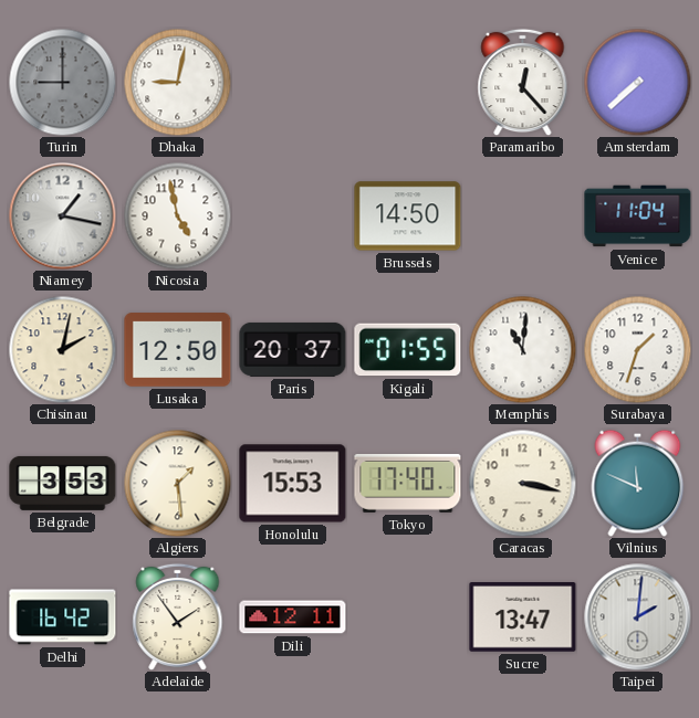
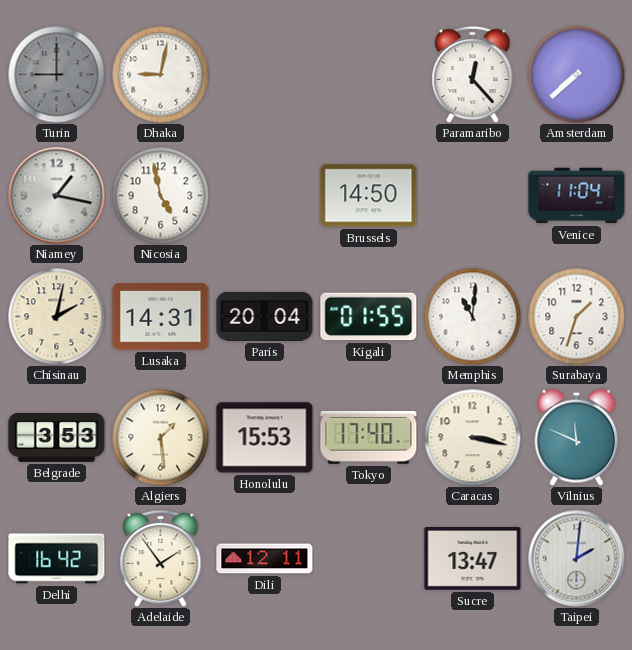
Lusaka: 12:50 -> 14:31 (161, 317)
Paris: 20:37 -> 20:04 (265, 316)
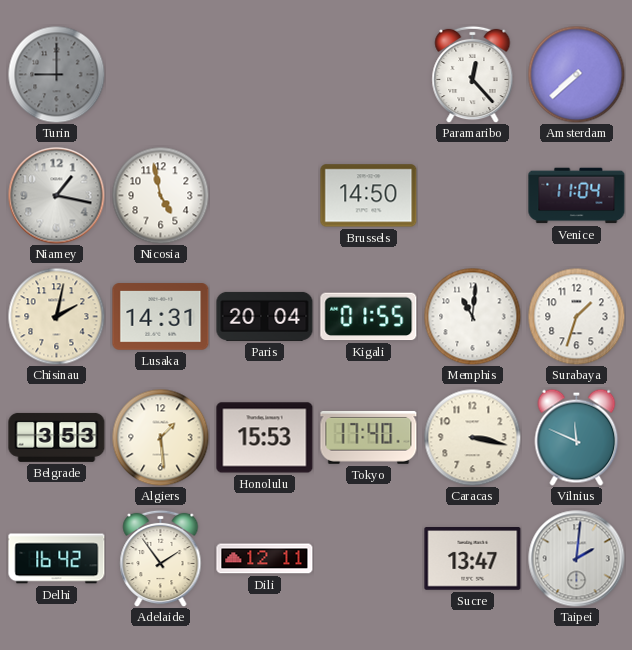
Dhaka: 9:02 -> none (160, 74)
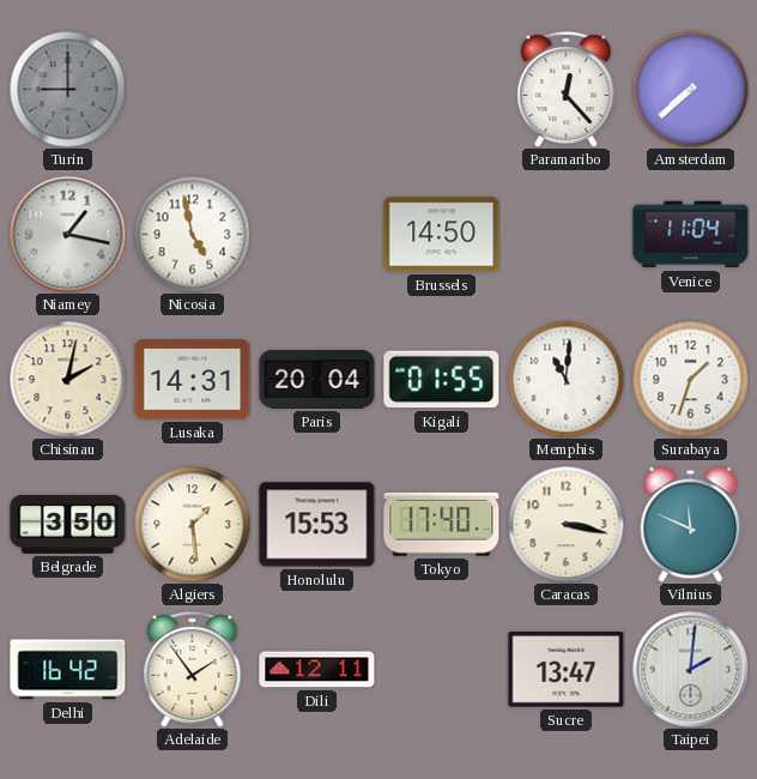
Belgrade: 3:53 -> 3:50 (68, 524)
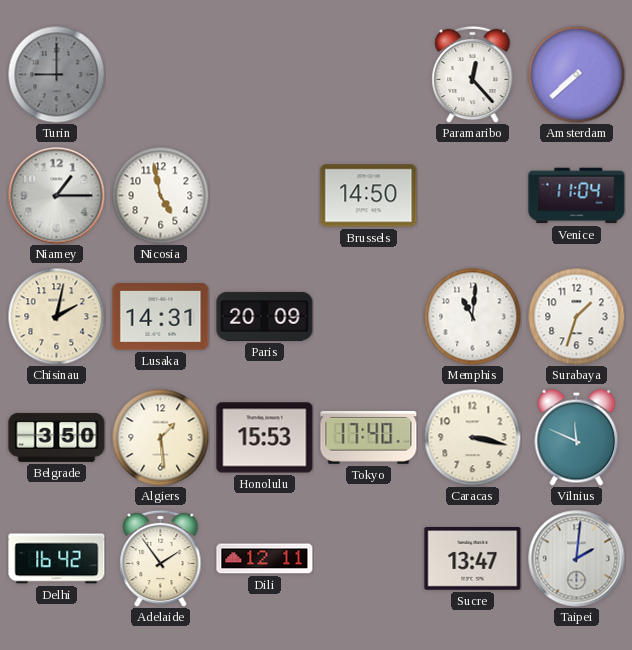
Niamey: 1:17 -> 1:15 (57, 196)
Paris: 20:04 -> 20:09 (265, 316)
Kigali: 01:55 -> none (442, 380)
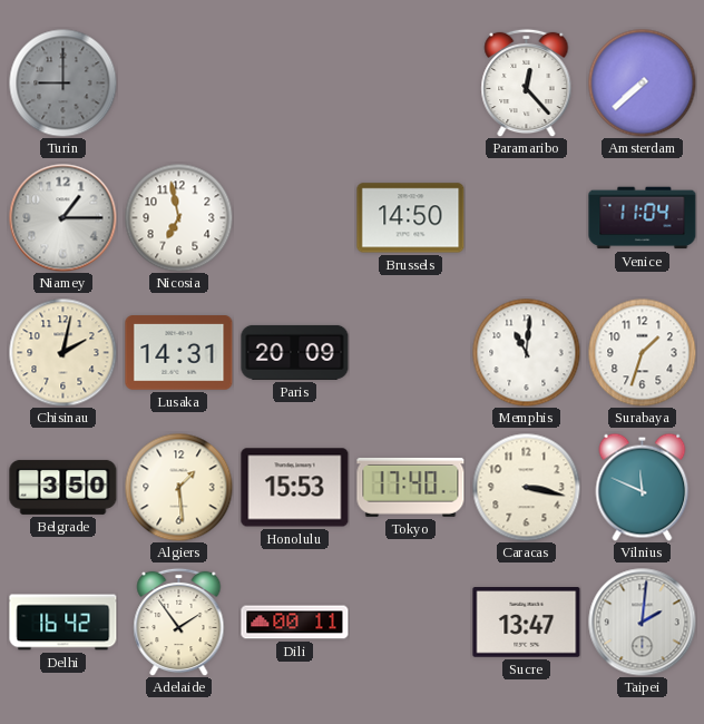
Nicosia: 4:58 -> 6:58 (178, 217)
Dili: 12:11 -> 00:11 (295, 623)
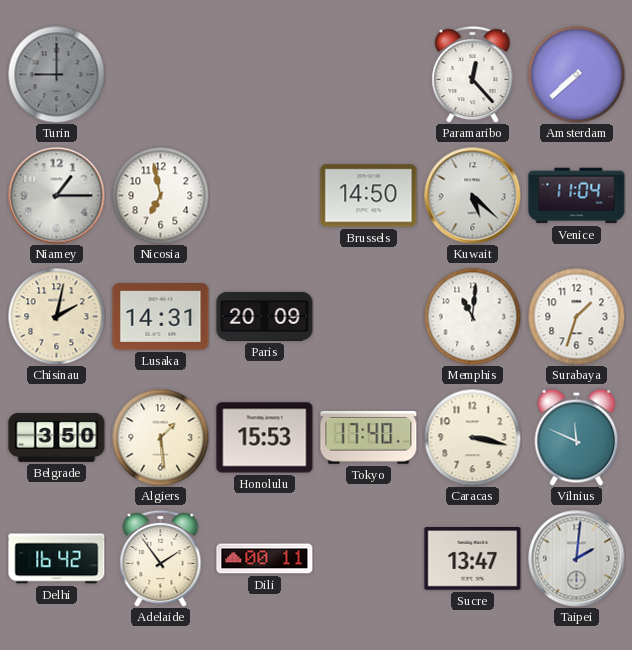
Kuwait: none -> 5:22 (473, 196)
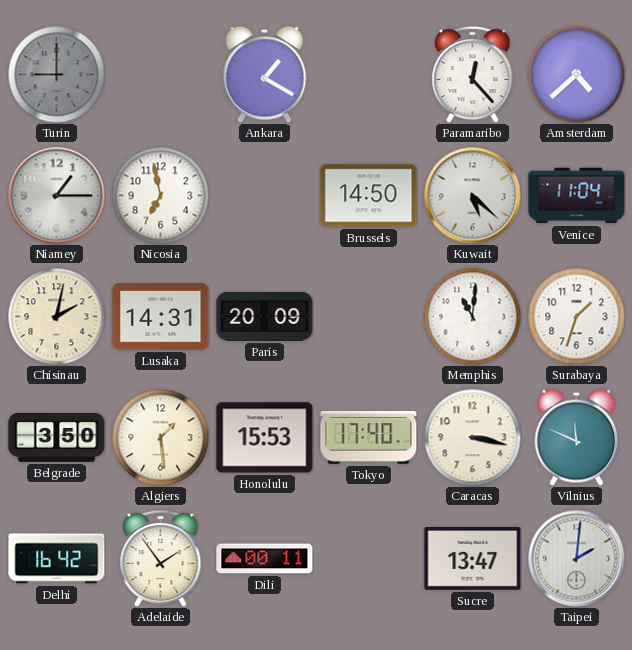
Ankara: none -> 1:20 (265, 74)
Amsterdam: 7:38 -> 4:38 (576, 74)
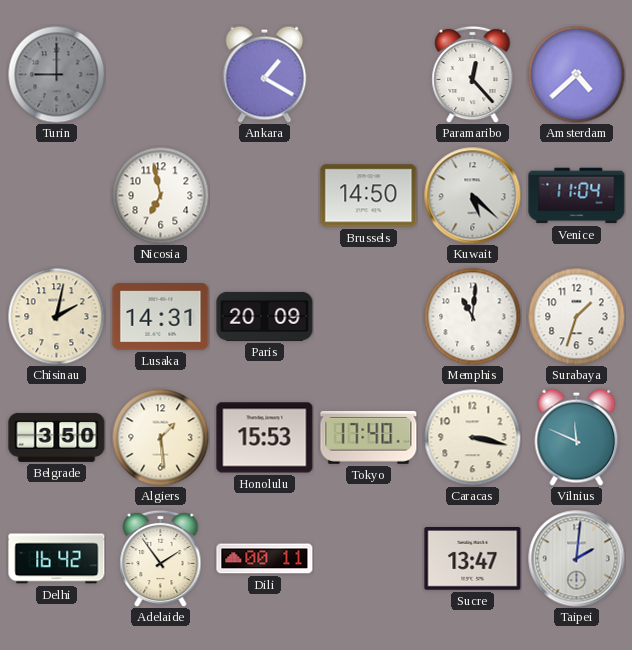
Niamey: 1:15 -> none (57, 196)
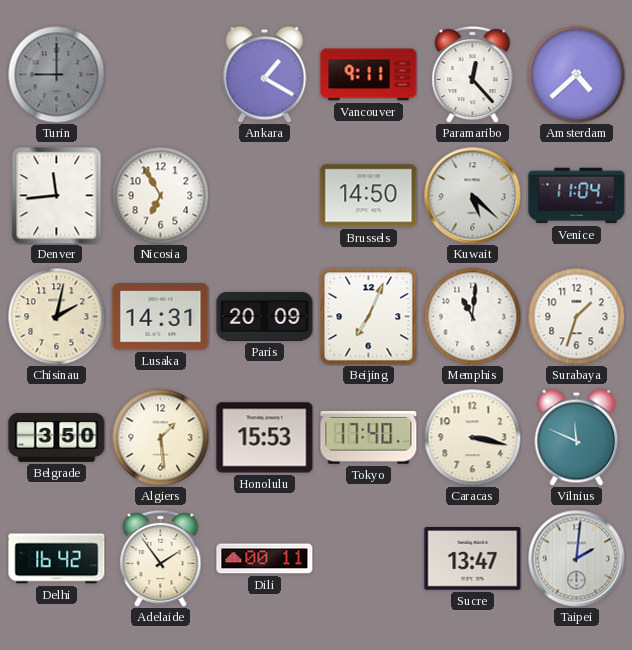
Vancouver: none -> 9:11 (369, 75)
Denver: none -> 11:44 (57, 196)
Nicosia: 6:58 -> 6:55 (160, 195)
Beijing: none -> 7:04 (369, 317)
